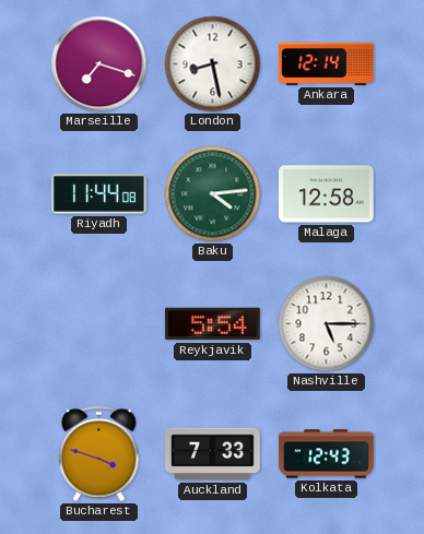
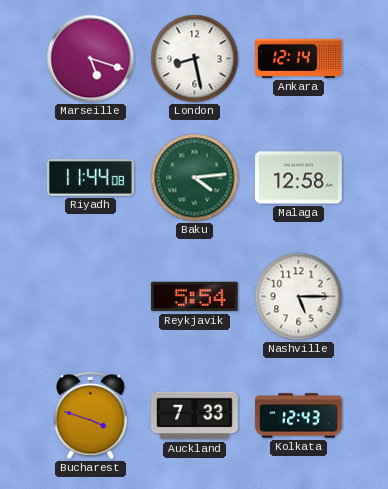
Marseille: 7:18 -> 5:18 (91, 59)
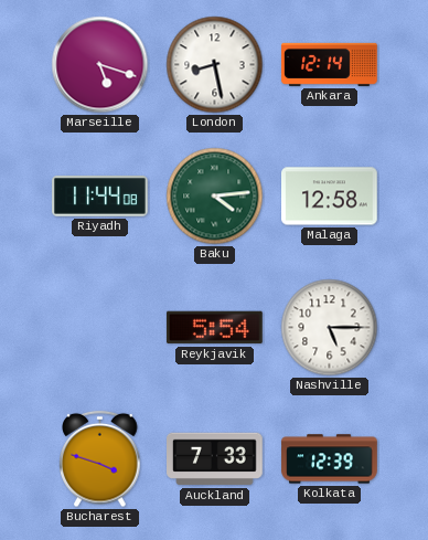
Kolkata: 12:43 -> 12:39 (330, 459)
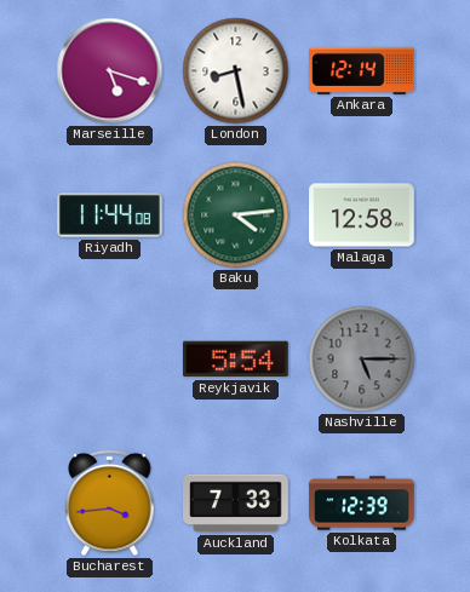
Nashville dial: white -> grey (362, 360)
Bucharest: 3:48 -> 3:44 (110, 504)
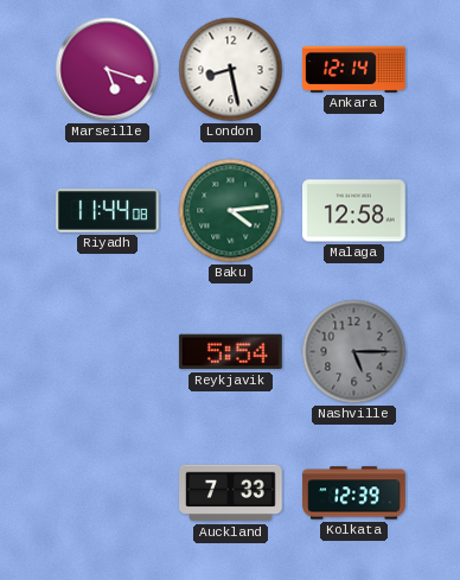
Bucharest: 3:44 -> none (110, 504)
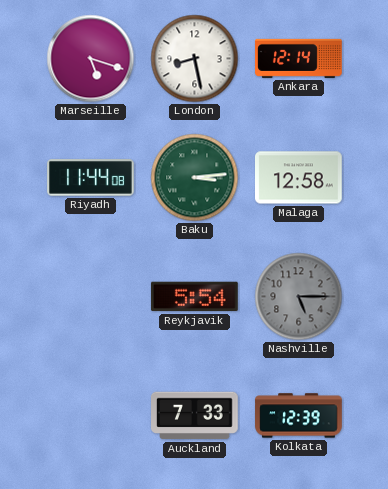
Baku: 4:14 -> 3:14 (195, 178)
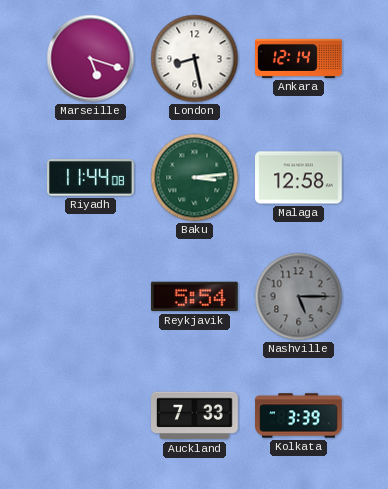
Kolkata: 12:39 -> 3:39 (299, 416)
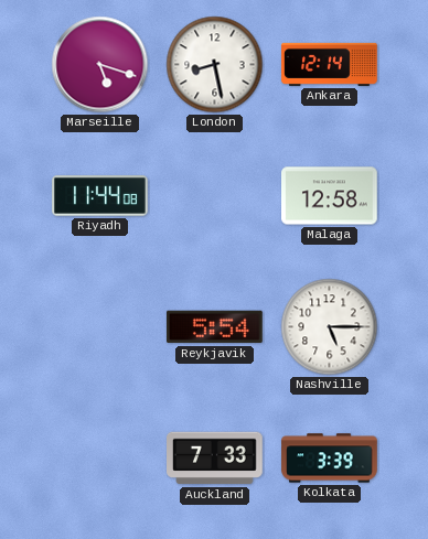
Baku: 3:14 -> none (195, 178)
Nashville dial: grey -> white (330, 327)
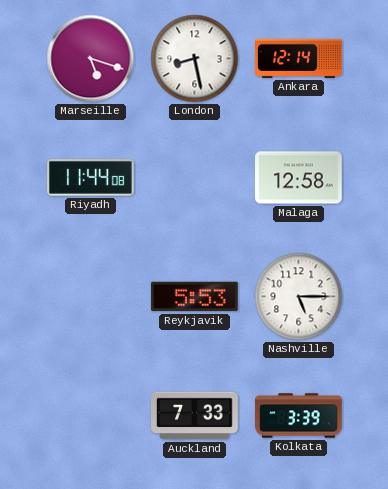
Reykjavik: 5:54 -> 5:53 (194, 297)
